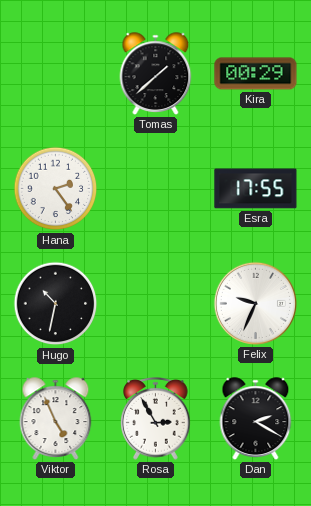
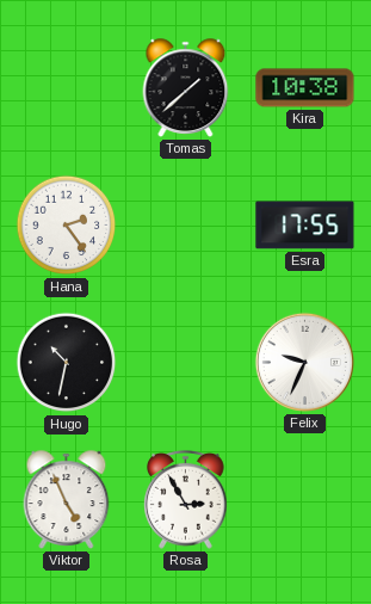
Kira: 00:29 -> 10:38 (305, 88)
Dan: 2:20 -> none (256, 419)
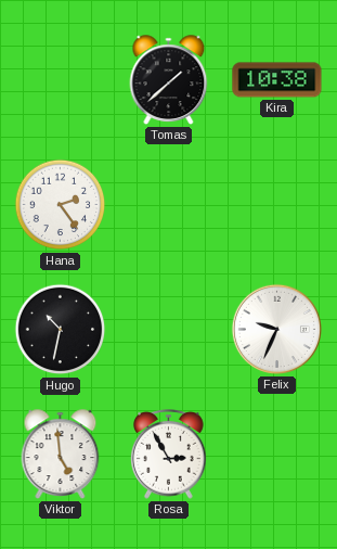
Esra: 17:55 -> none (305, 226)
Viktor: 4:56 -> 4:59 (61, 455)
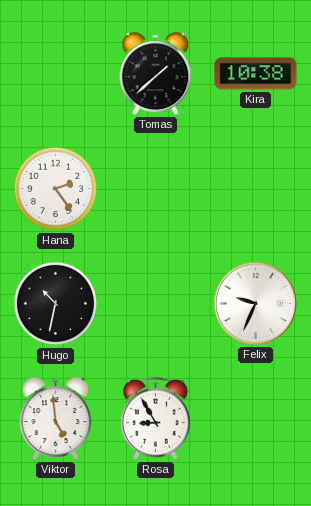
Rosa: 2:55 -> 8:55 (156, 419)
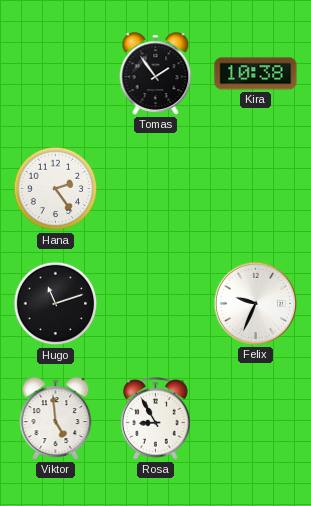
Tomas: 1:38 -> 1:54 (156, 74)
Hugo: 10:32 -> 11:12 (56, 304)
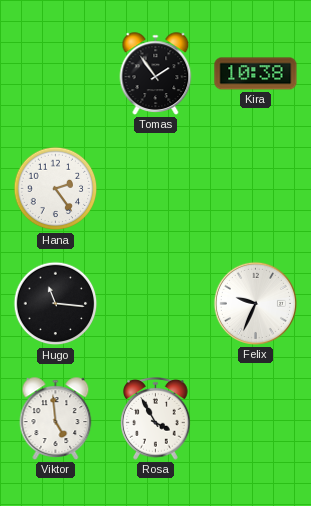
Hugo: 11:12 -> 11:16 (56, 304)
Rosa: 8:55 -> 3:55 (156, 419)
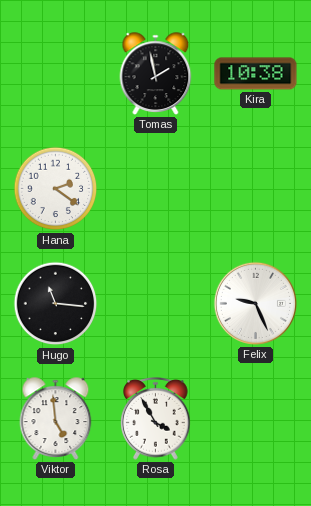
Tomas: 1:54 -> 1:58 (156, 74)
Hana: 2:24 -> 2:21 (56, 189)
Felix: 9:34 -> 9:26 (255, 303)
